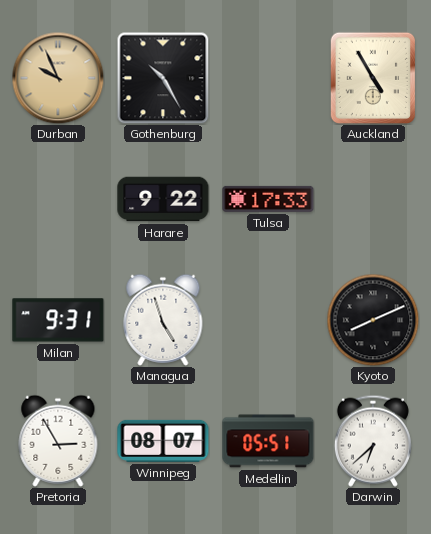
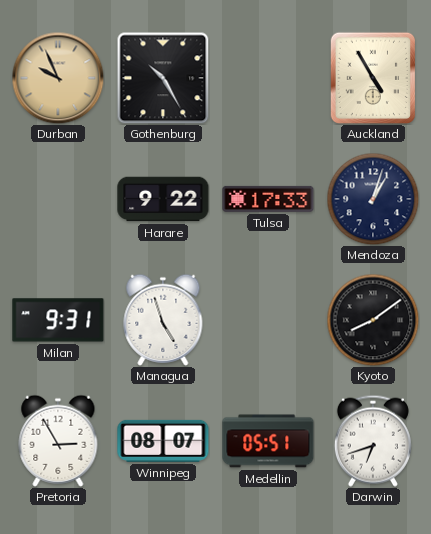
Mendoza: none -> 1:03 (373, 199)
Kyoto: 8:11 -> 8:09 (373, 320)
Darwin: 6:38 -> 6:42 (373, 441)
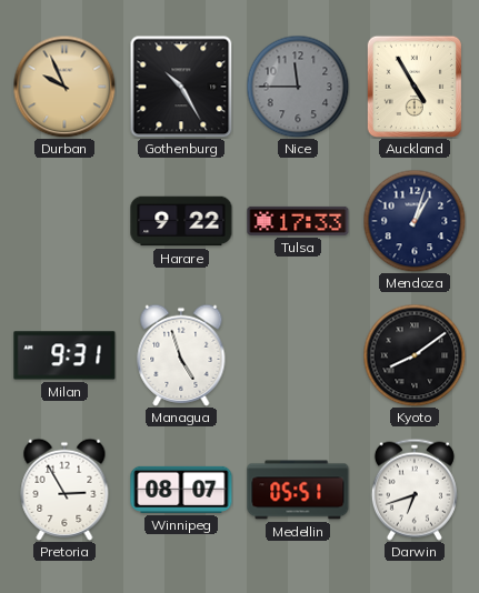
Nice: none -> 11:45 (298, 87)
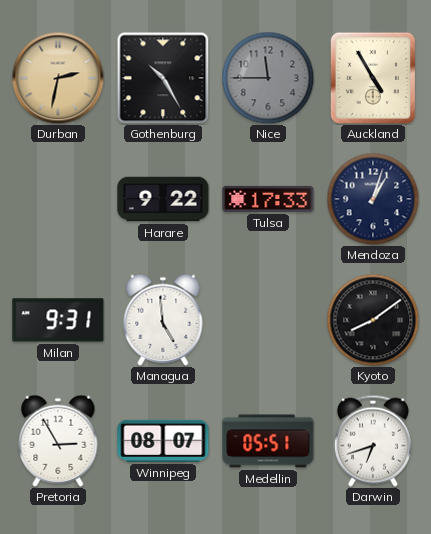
Durban: 9:56 -> 2:32 (58, 78)
Managua: 4:57 -> 4:59 (163, 320)
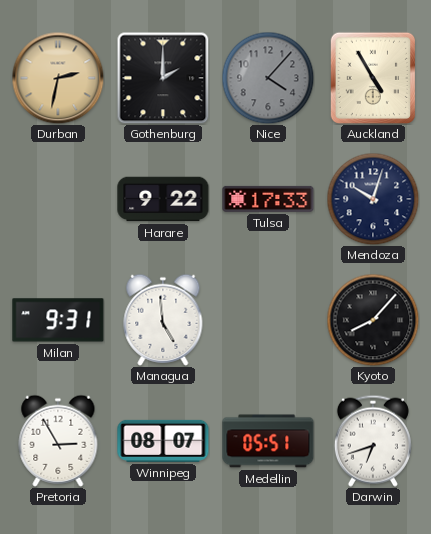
Gothenburg: 10:25 -> 2:00 (163, 78)
Nice: 11:45 -> 4:07 (268, 78)
Mendoza: 1:03 -> 10:03 (373, 199)
Kyoto: 8:09 -> 8:07 (373, 320)
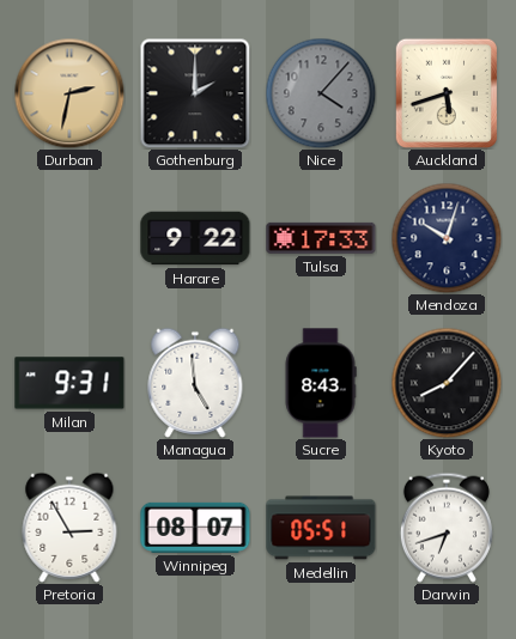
Auckland: 4:55 -> 5:42 (445, 93)
Sucre: none -> 8:43 (321, 383)
